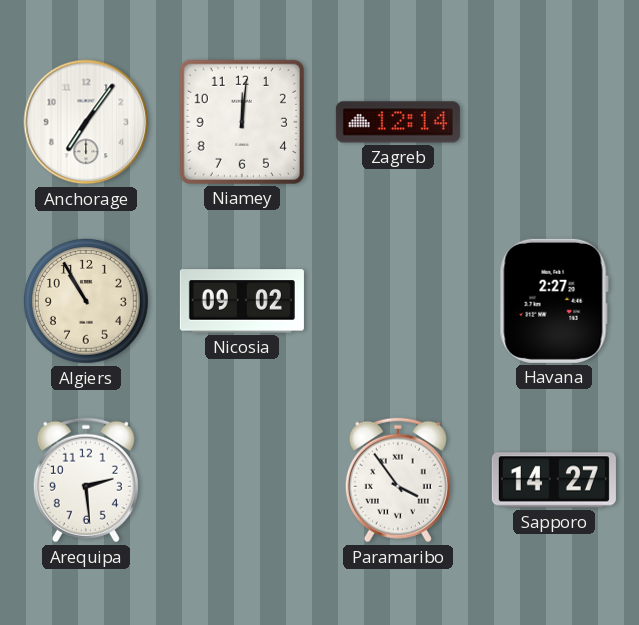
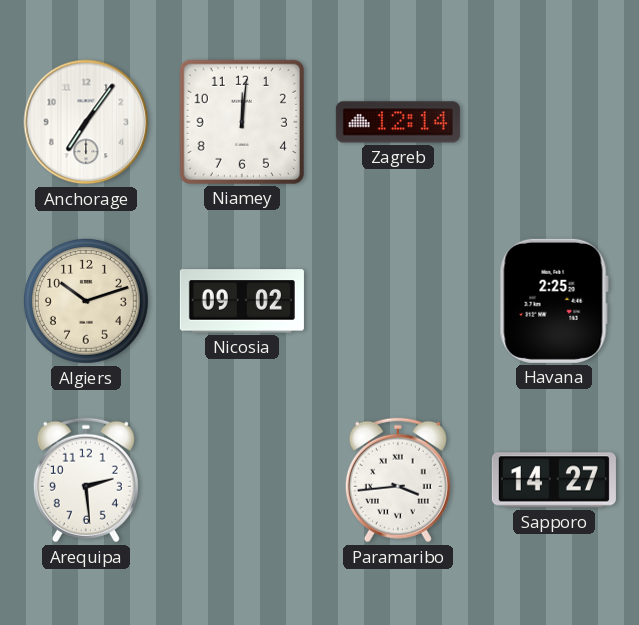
Algiers: 10:55 -> 10:12 (86, 301)
Havana: 2:27 -> 2:25 (554, 301)
Paramaribo: 3:54 -> 3:44 (398, 480)
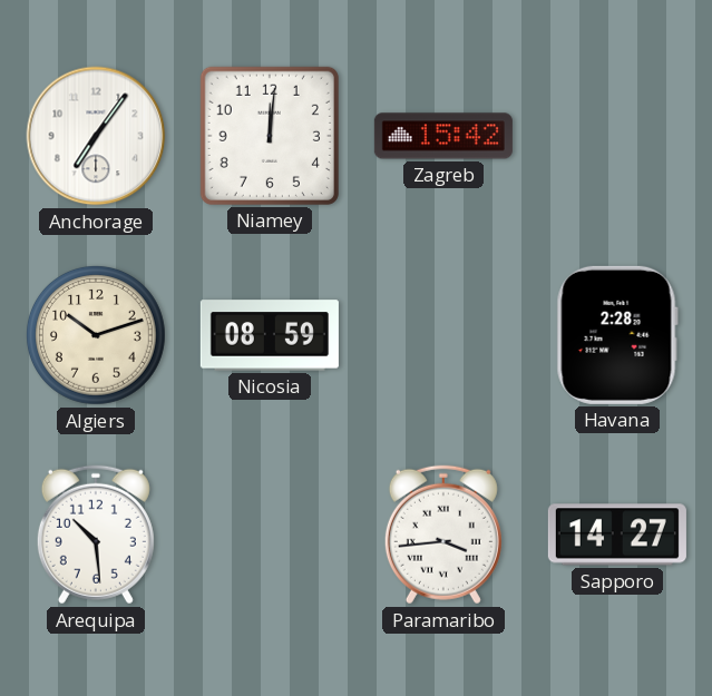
Zagreb: 12:14 -> 15:42 (443, 136)
Nicosia: 09:02 -> 08:59 (270, 335)
Havana: 2:25 -> 2:28 (617, 335)
Arequipa: 2:29 -> 10:29 (96, 535)
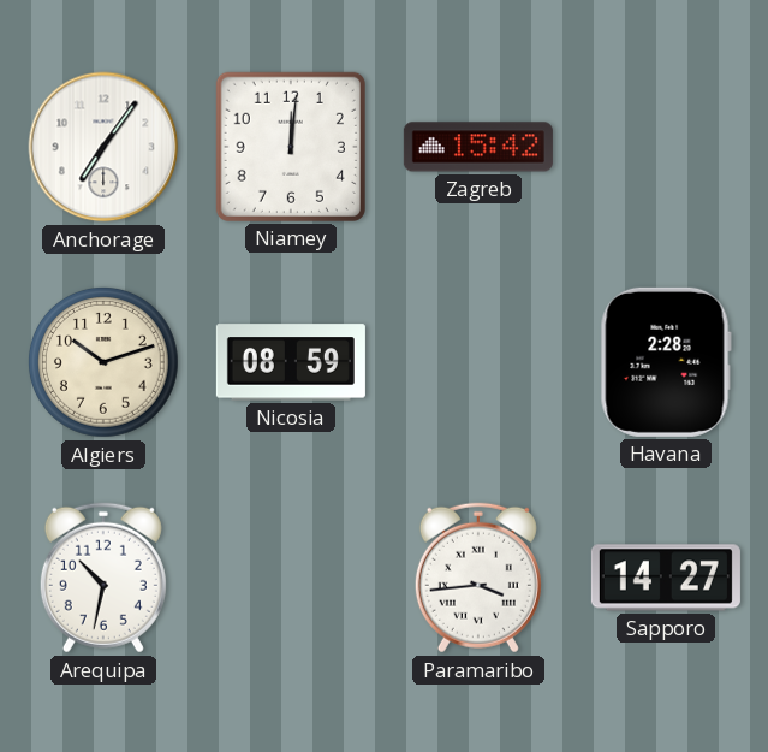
Arequipa: 10:29 -> 10:32 (103, 578)
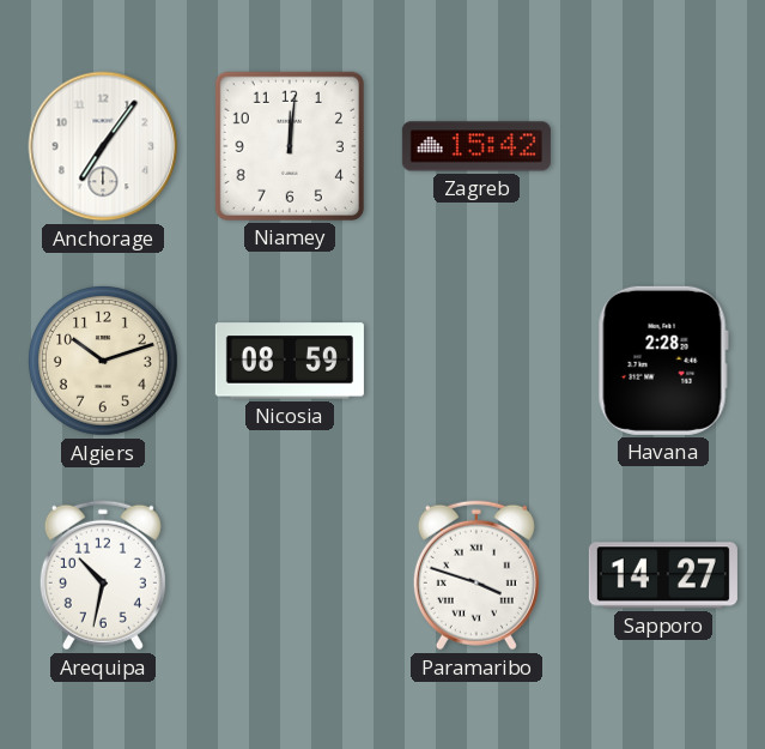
Paramaribo: 3:44 -> 3:48 (476, 575)
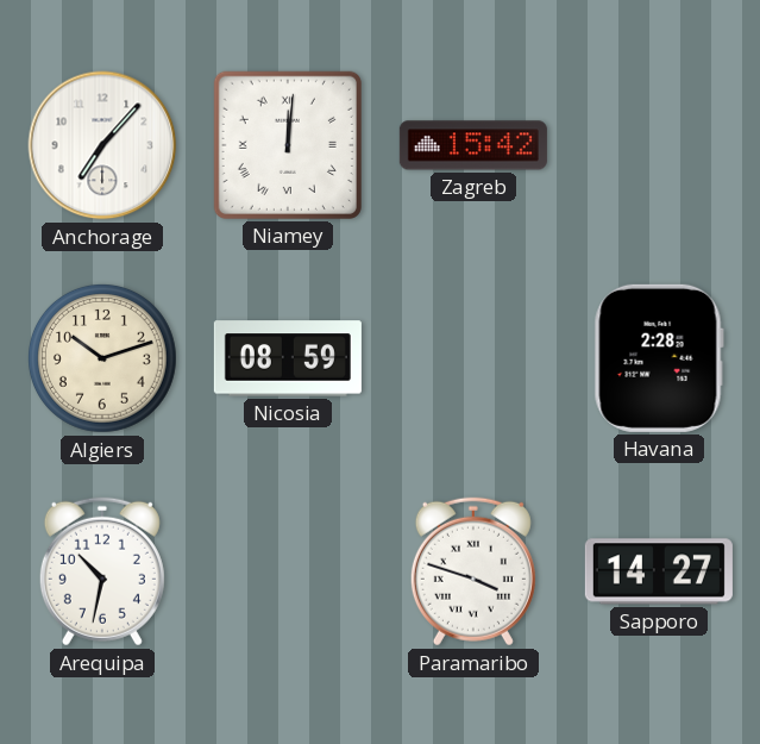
Anchorage: 7:06 -> 7:07 (102, 145)
Niamey numerals: Arabic -> Roman (288, 145)
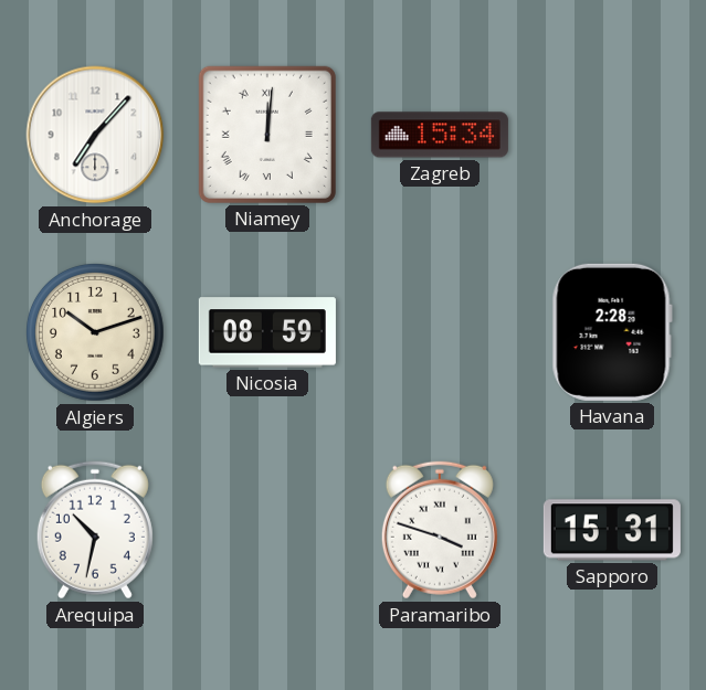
Zagreb: 15:42 -> 15:34 (440, 135)
Sapporo: 14:27 -> 15:31 (612, 530)
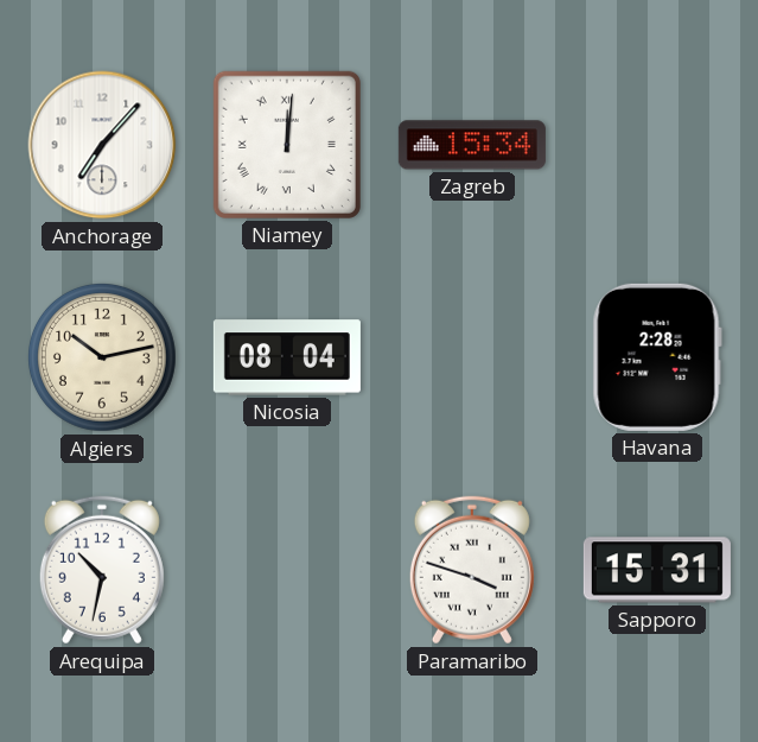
Algiers: 10:12 -> 10:13 (102, 357)
Nicosia: 08:59 -> 08:04 (287, 357)
